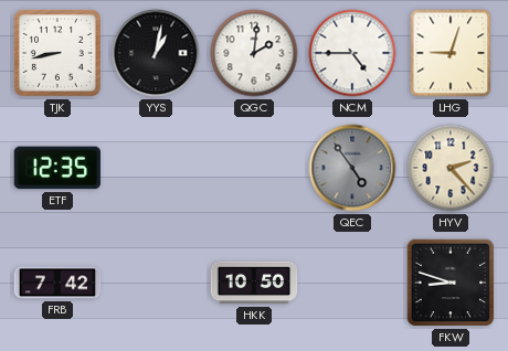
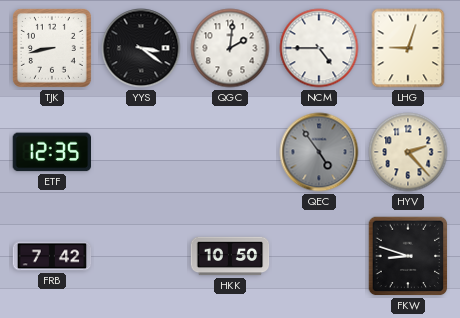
YYS: 1:02 -> 3:21 (141, 48)
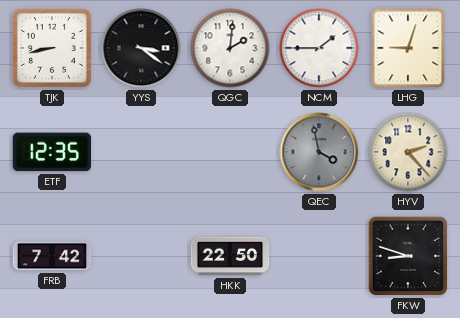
NCM: 4:45 -> 1:45 (319, 48)
QEC: 4:54 -> 3:58 (319, 152)
HKK: 10:50 -> 22:50 (230, 256)
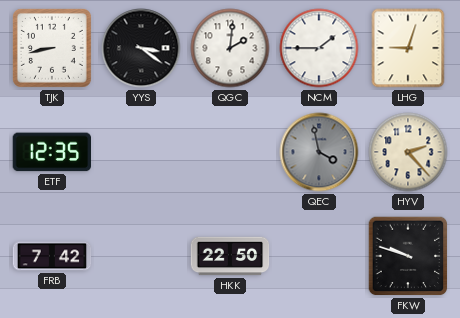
FKW: 8:48 -> 9:48 (408, 256)
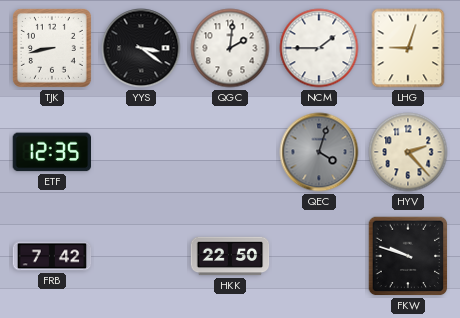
QEC: 3:58 -> 4:03 (319, 152)
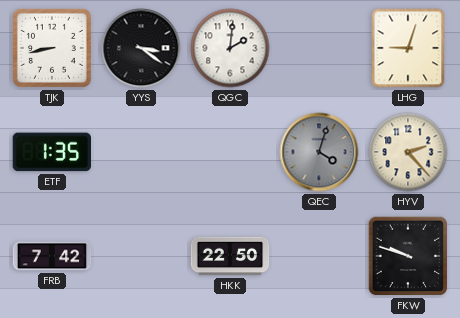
NCM: 1:45 -> none (319, 48)
ETF: 12:35 -> 1:35 (51, 152)
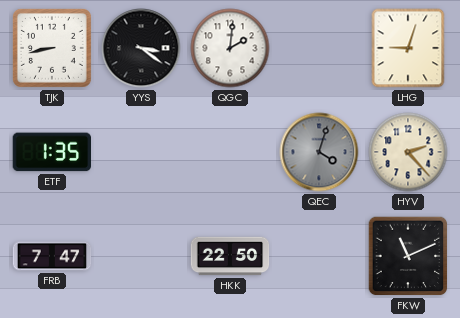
FRB: 7:42 -> 7:47 (52, 256)
FKW: 9:48 -> 11:11 (408, 256)
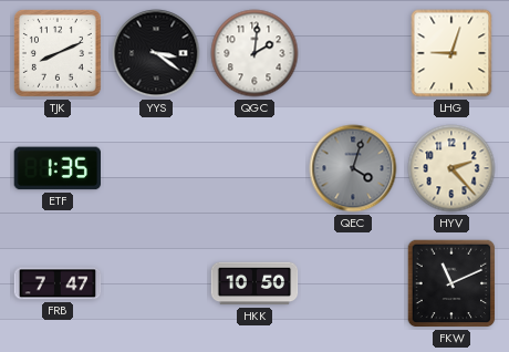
TJK: 8:43 -> 8:11 (58, 53)
HKK: 22:50 -> 10:50 (254, 283)
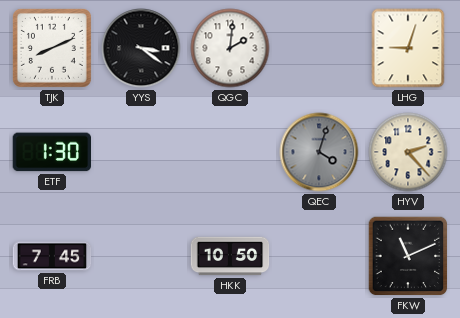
ETF: 1:35 -> 1:30 (51, 152)
FRB: 7:47 -> 7:45 (52, 256)
